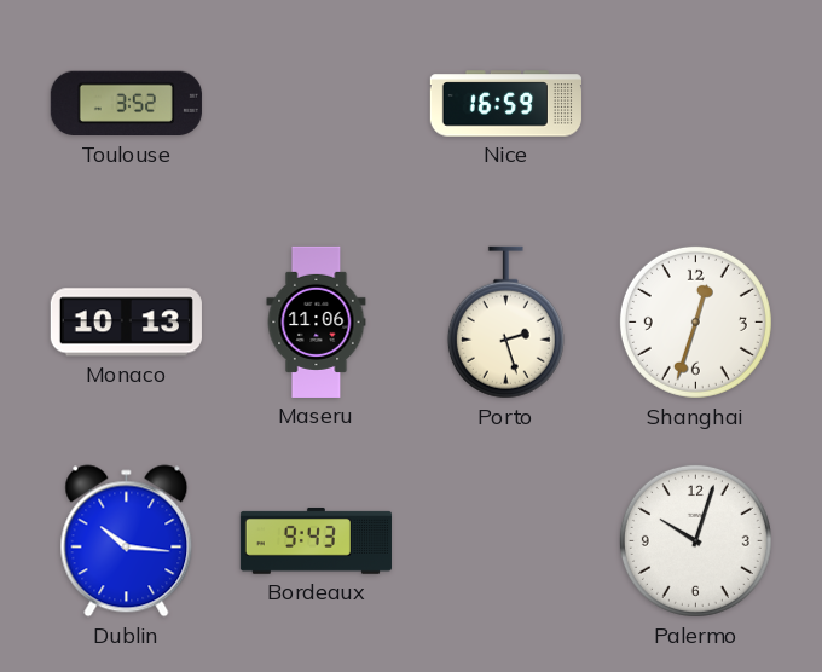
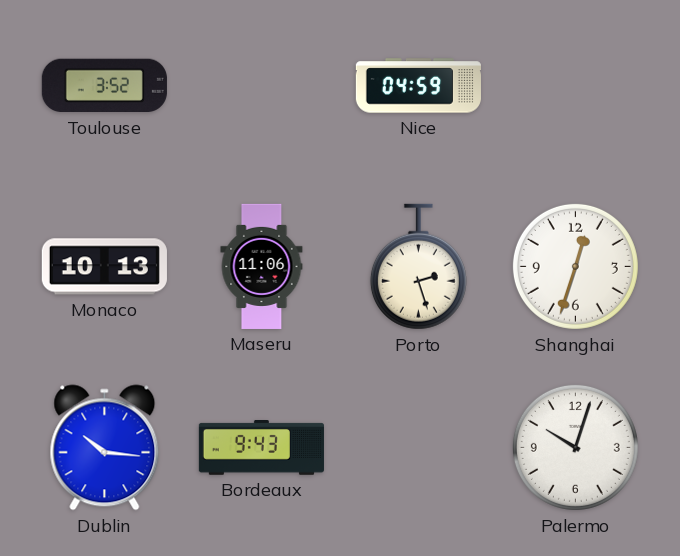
Nice: 16:59 -> 04:59 (418, 86)
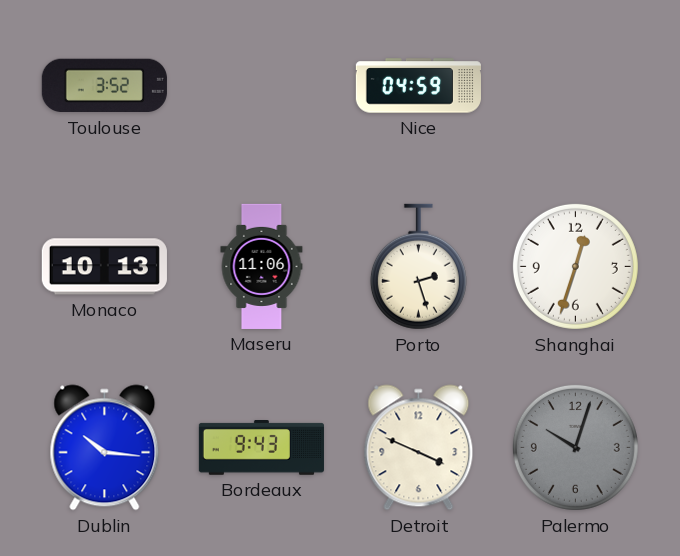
Detroit: none -> 3:49 (419, 448)
Palermo dial: white -> grey (575, 447)
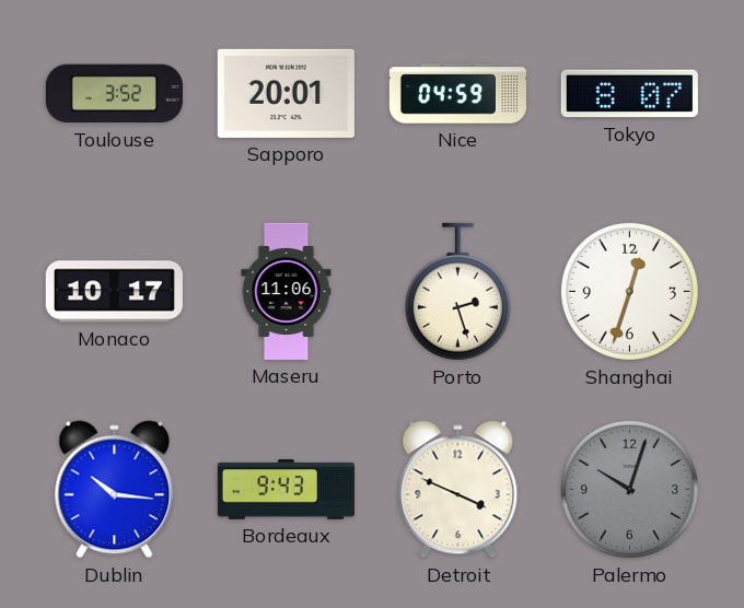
Sapporo: none -> 20:01 (286, 93)
Tokyo: none -> 8:07 (629, 94)
Monaco: 10:13 -> 10:17 (114, 292)
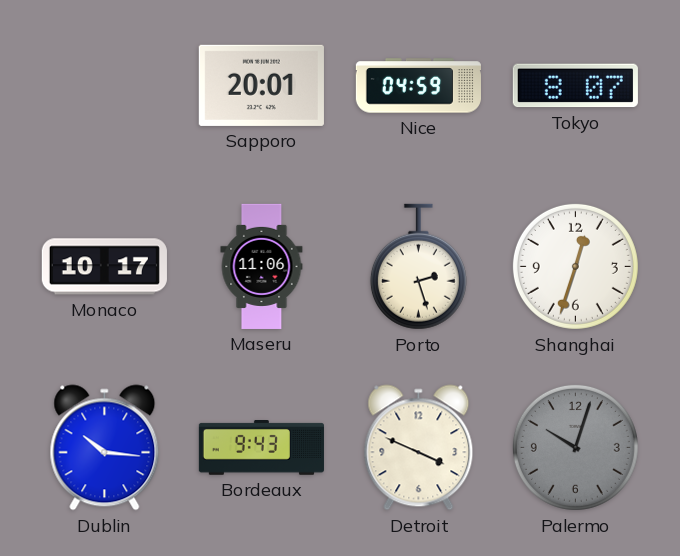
Toulouse: 3:52 -> none (114, 94)
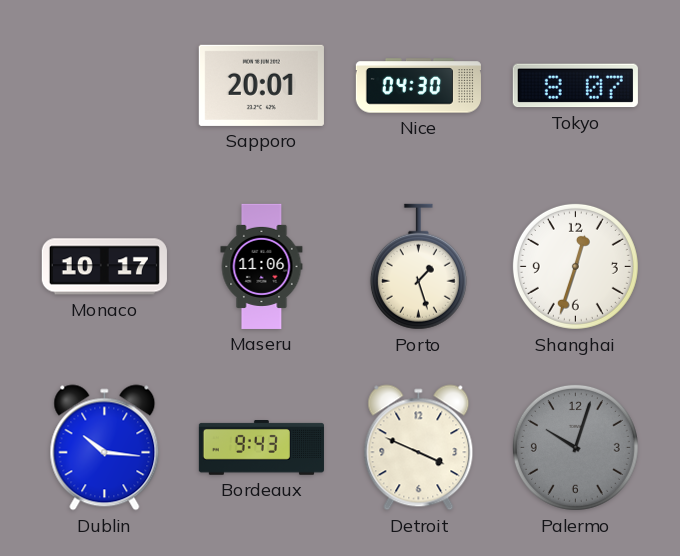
Nice: 04:59 -> 04:30 (418, 86)
Porto: 2:27 -> 1:27 (418, 267)
